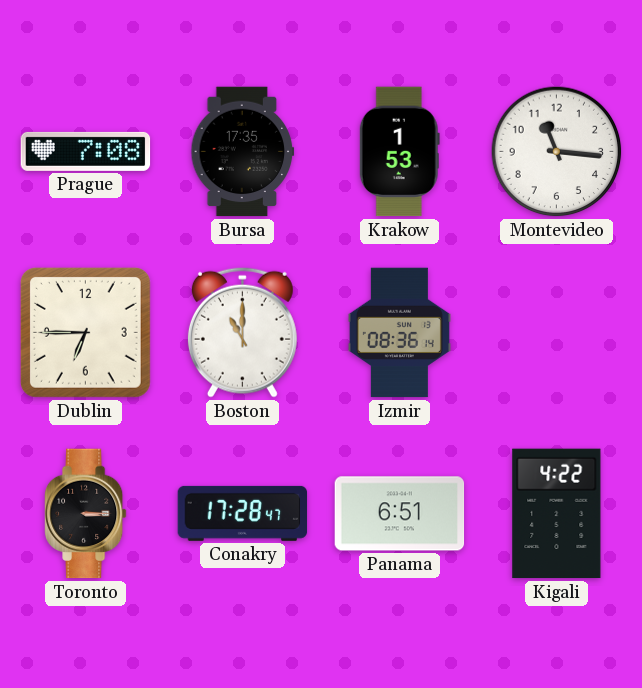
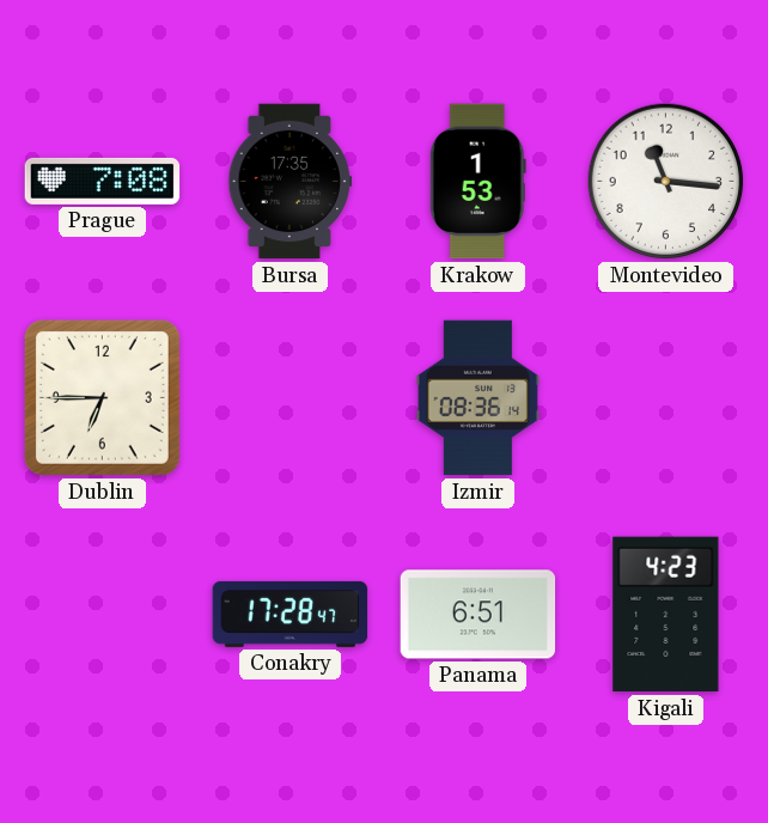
Boston: 11:00 -> none (242, 332)
Toronto: 3:15 -> none (86, 514)
Kigali: 4:22 -> 4:23 (666, 615)
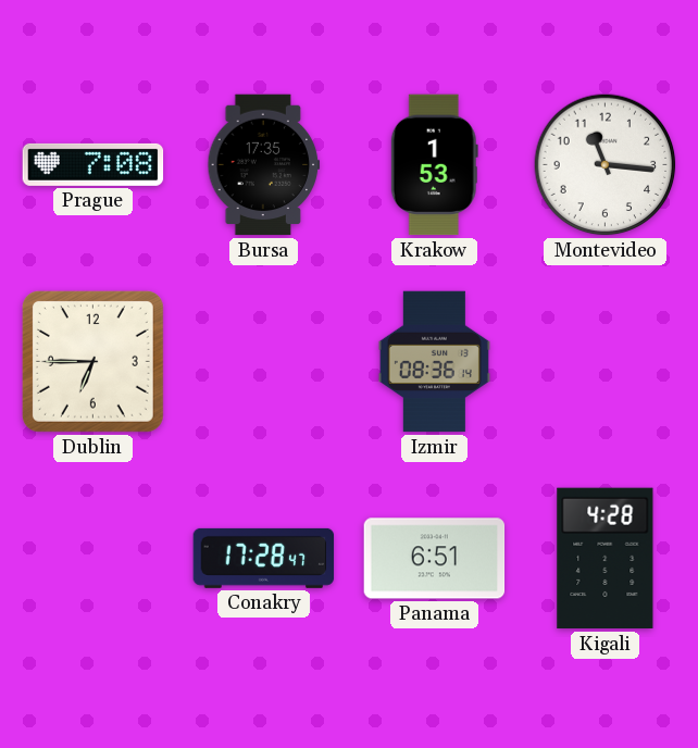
Kigali: 4:23 -> 4:28 (606, 559)
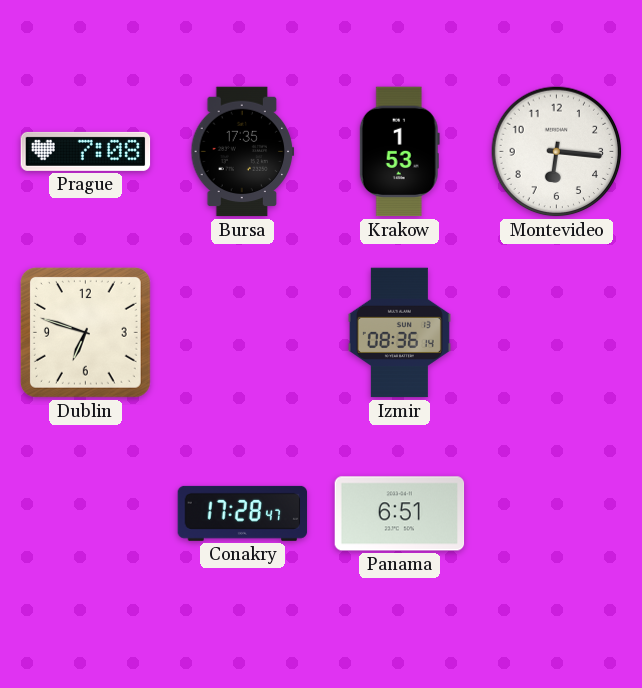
Montevideo: 11:16 -> 6:16 (557, 152)
Dublin: 6:45 -> 6:48 (85, 332)
Kigali: 4:28 -> none (606, 559)
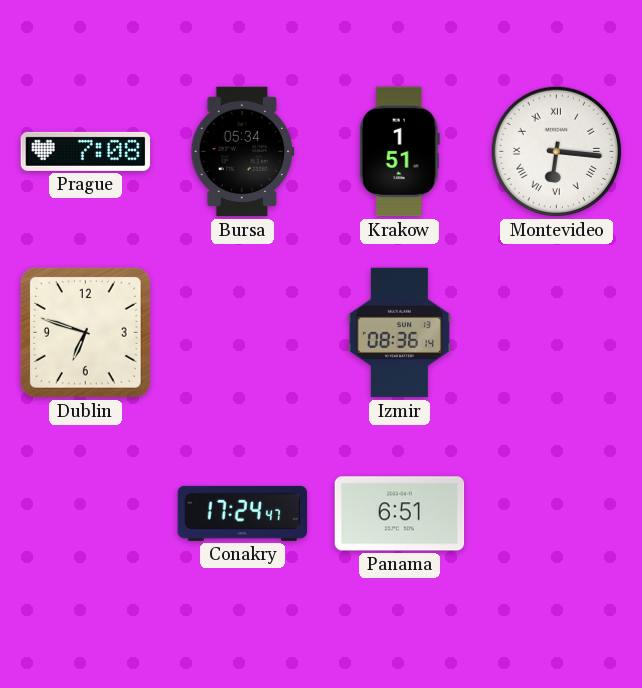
Bursa: 17:35 -> 05:34 (243, 152)
Krakow: 1:53 -> 1:51 (399, 152)
Montevideo numerals: Arabic -> Roman (557, 152)
Conakry: 17:28 -> 17:24 (243, 513)
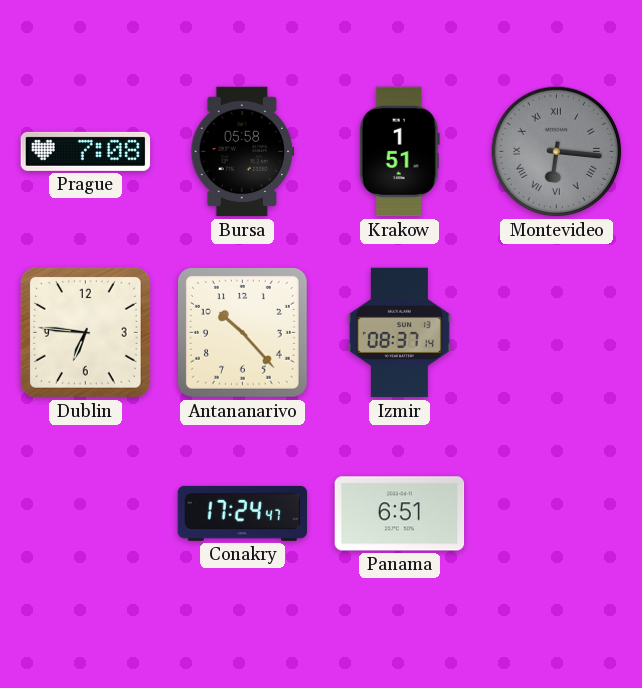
Bursa: 05:34 -> 05:58 (243, 152)
Montevideo dial: white -> grey (557, 152)
Dublin: 6:48 -> 6:46 (85, 332)
Antananarivo: none -> 10:23 (242, 332)
Izmir: 08:36 -> 08:37 (399, 333)
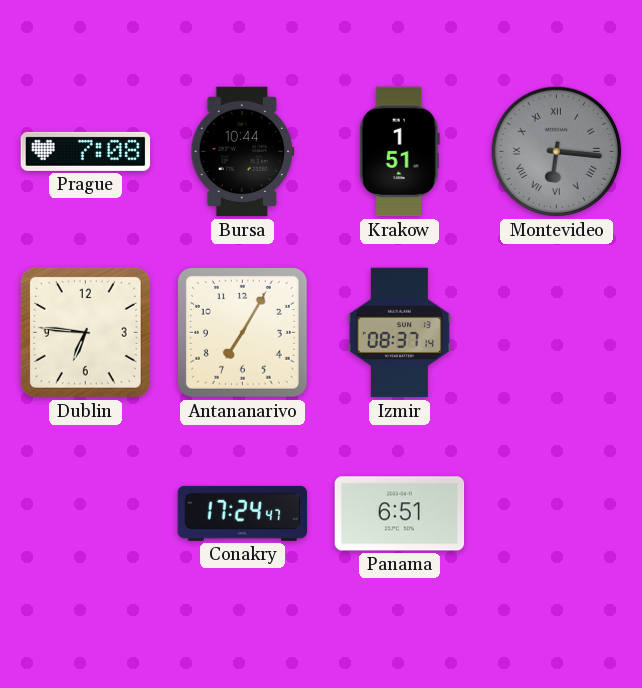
Bursa: 05:58 -> 10:44 (243, 152)
Antananarivo: 10:23 -> 7:05 (242, 332)
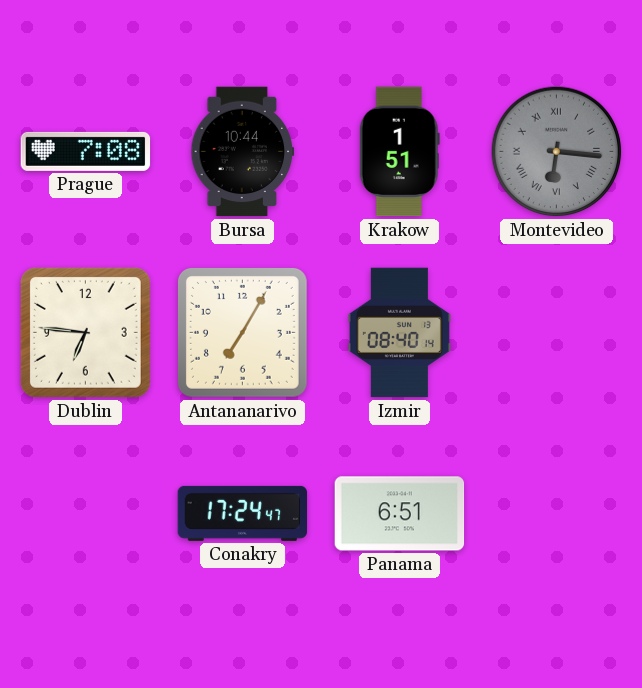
Izmir: 08:37 -> 08:40 (399, 333)
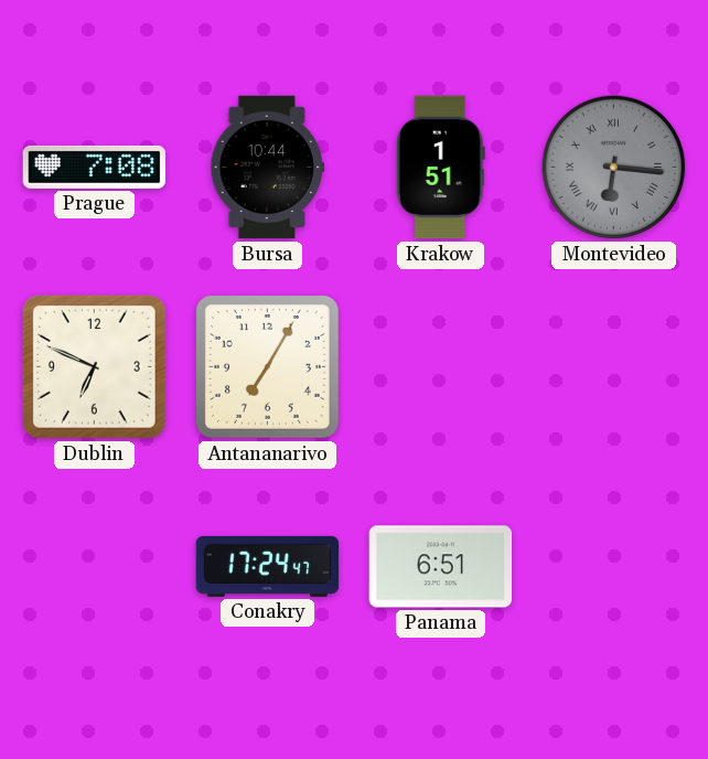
Dublin: 6:46 -> 6:49 (94, 366)
Izmir: 08:40 -> none (399, 333)
